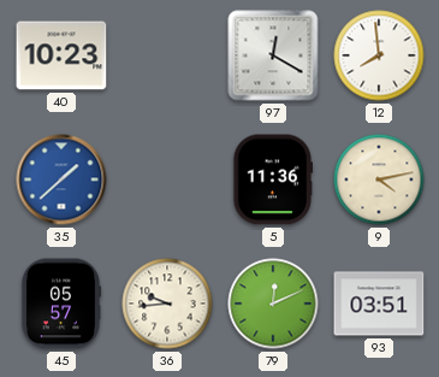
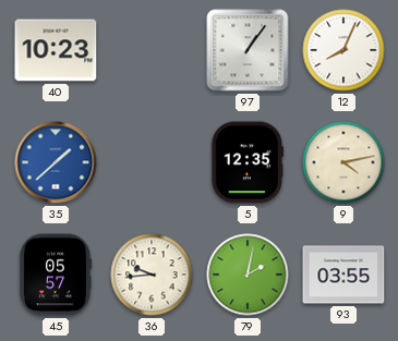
97: 12:20 -> 1:06 (248, 50)
12: 7:59 -> 8:04 (343, 50)
5: 11:36 -> 12:35 (248, 162)
79: 12:11 -> 2:02 (248, 275)
93: 03:51 -> 03:55 (343, 275)
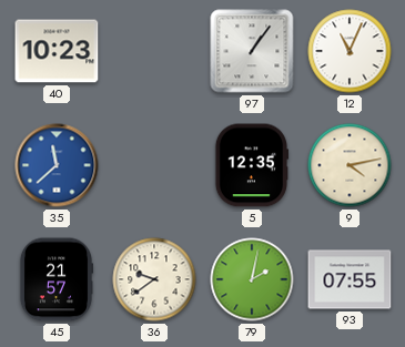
12: 8:04 -> 11:04 (350, 51)
35: 1:38 -> 11:38 (57, 165)
45: 05:57 -> 21:57 (55, 279)
36: 9:44 -> 9:39 (154, 279)
93: 03:55 -> 07:55 (350, 279)
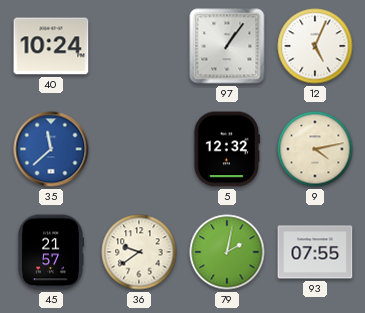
40: 10:23 -> 10:24 (51, 46)
12: 11:04 -> 5:04 (315, 46)
5: 12:35 -> 12:32 (227, 149)
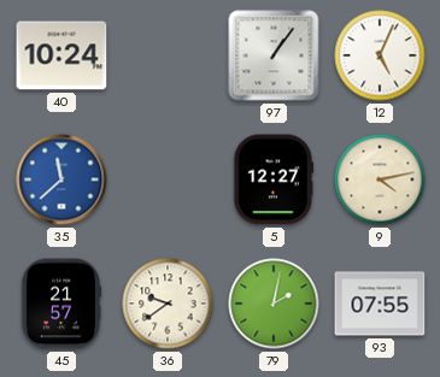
5: 12:32 -> 12:27 (274, 179)
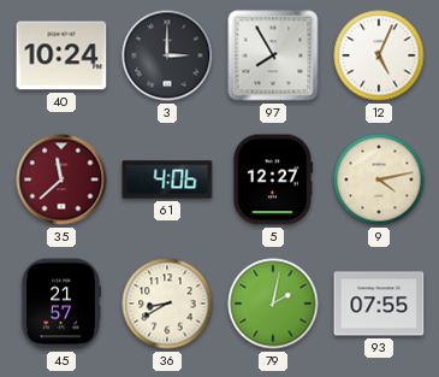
3: none -> 3:00 (167, 55)
97: 1:06 -> 7:55 (273, 55)
35 dial: blue -> burgundy (61, 179)
61: none -> 4:06 (167, 179)
36: 9:39 -> 8:40 (167, 304)
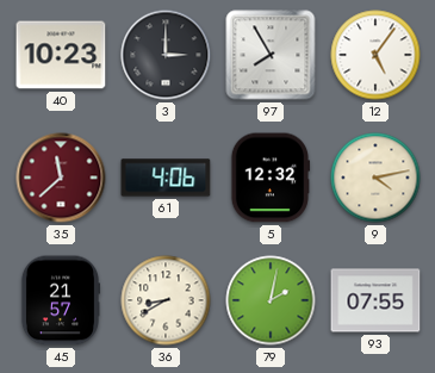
40: 10:24 -> 10:23 (61, 55)
12: 5:04 -> 5:06 (375, 55)
5: 12:27 -> 12:32 (271, 178)
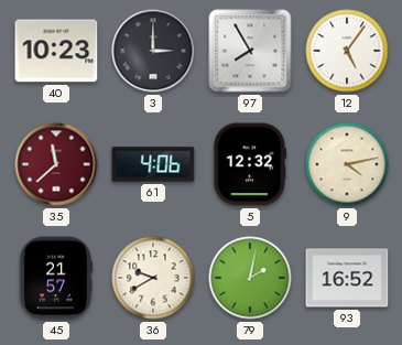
36: 8:40 -> 9:40 (153, 278)
93: 07:55 -> 16:52 (347, 278)
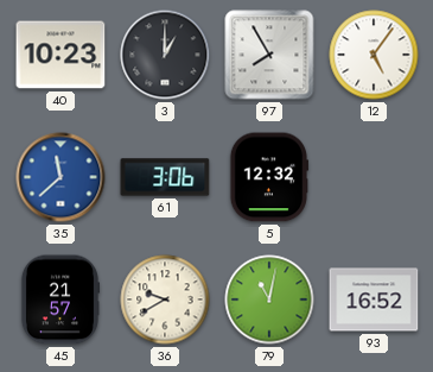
3: 3:00 -> 1:00 (165, 55)
35 dial: burgundy -> blue (61, 177)
61: 4:06 -> 3:06 (165, 177)
9: 4:13 -> none (347, 164)
79: 2:02 -> 11:02 (269, 300)
